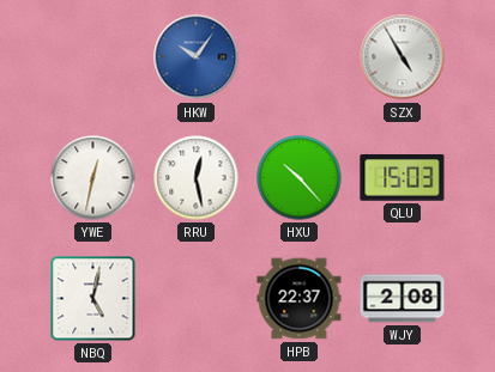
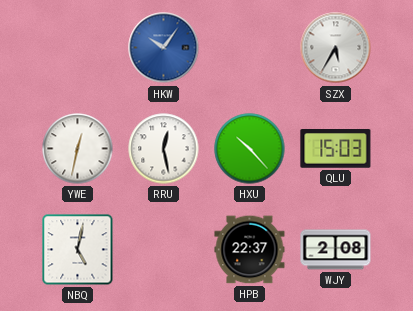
SZX: 4:55 -> 5:35 (336, 48)
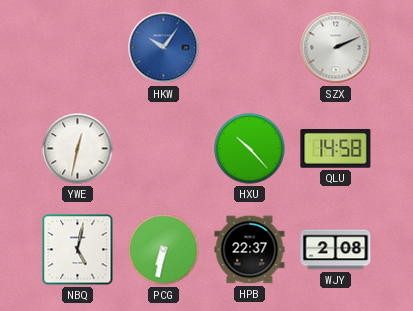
SZX: 5:35 -> 2:11 (336, 48)
RRU: 12:28 -> none (164, 149)
QLU: 15:03 -> 14:58 (336, 149)
PCG: none -> 6:32 (164, 250)
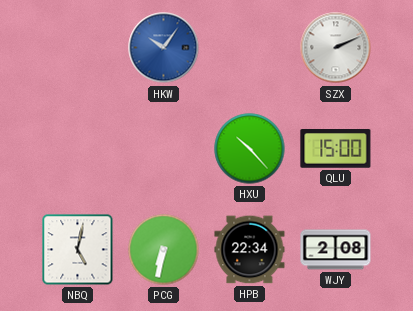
YWE: 12:32 -> none (78, 149)
QLU: 14:58 -> 15:00 (336, 149)
HPB: 22:37 -> 22:34 (250, 250)
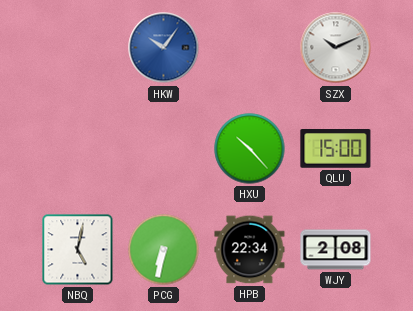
SZX: 2:11 -> 10:11 (336, 48)
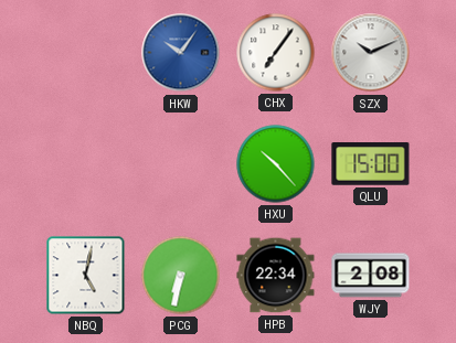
CHX: none -> 7:06 (276, 53)
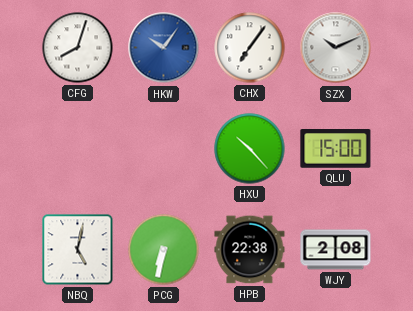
CFG: none -> 8:03 (78, 48)
HPB: 22:34 -> 22:38 (250, 250)
